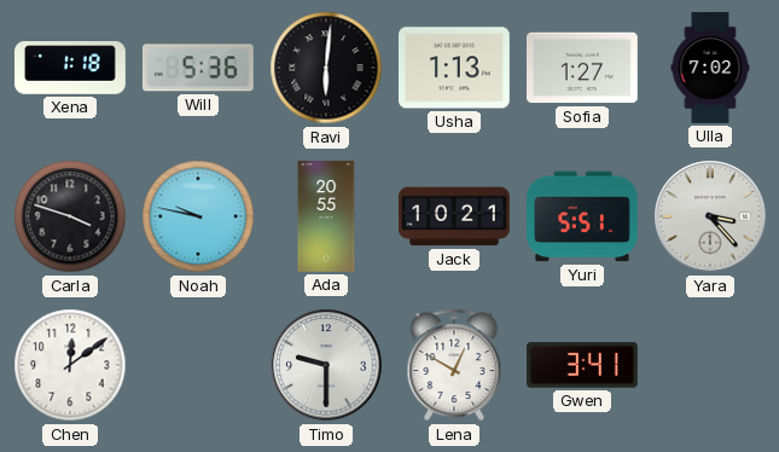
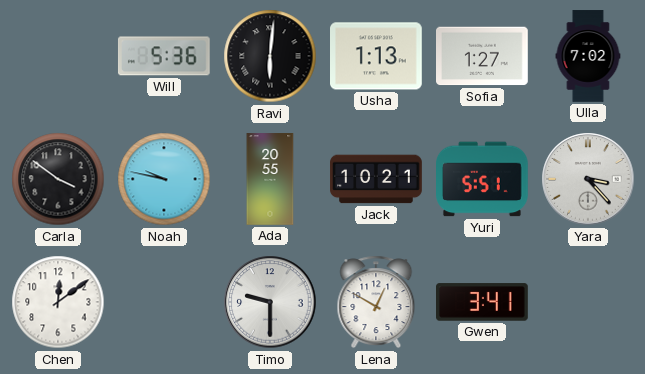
Xena: 1:18 -> none (71, 68)
Carla: 3:48 -> 3:51 (58, 179)
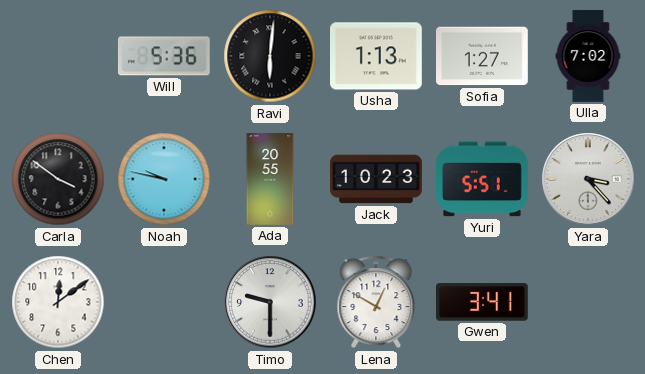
Jack: 10:21 -> 10:23 (376, 179)
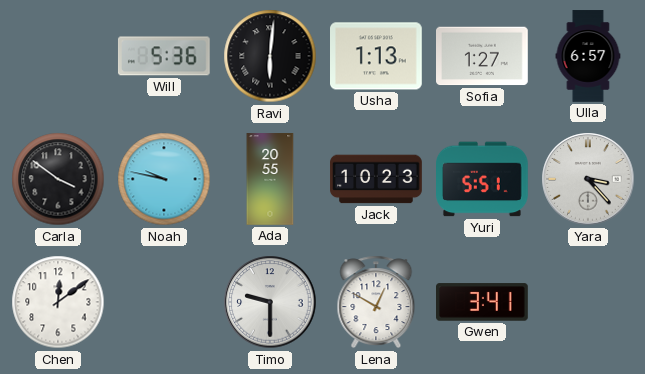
Ulla: 7:02 -> 6:57 (588, 56)
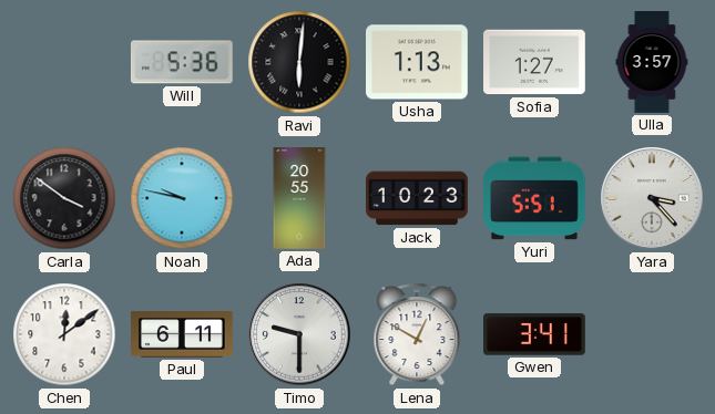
Ulla: 6:57 -> 3:57 (652, 62)
Paul: none -> 6:11 (183, 334)
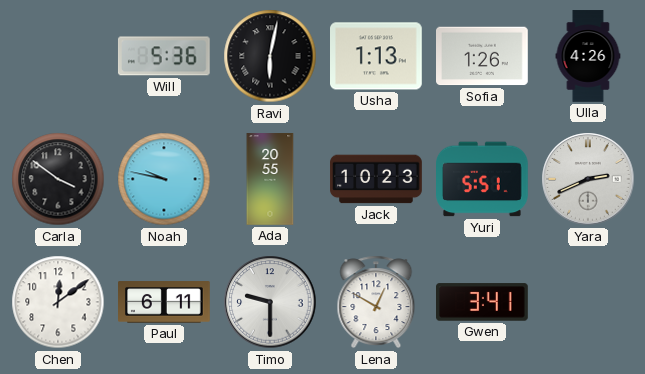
Ravi: 6:01 -> 6:02 (270, 56)
Sofia: 1:27 -> 1:26 (483, 56)
Ulla: 3:57 -> 4:26 (588, 56)
Yara: 3:23 -> 2:41 (588, 179)
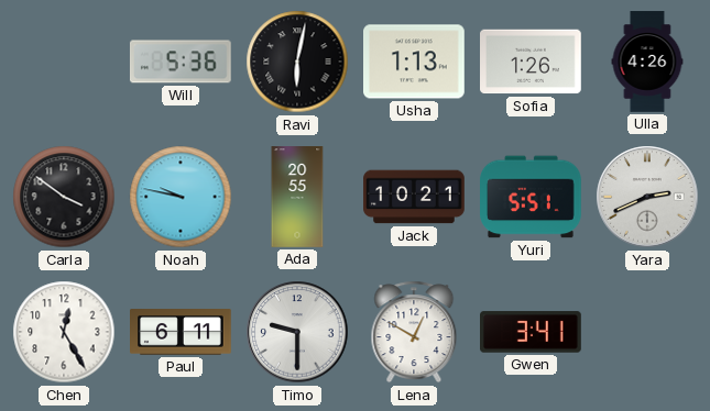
Jack: 10:23 -> 10:21 (414, 197)
Chen: 12:09 -> 12:25 (64, 332)
